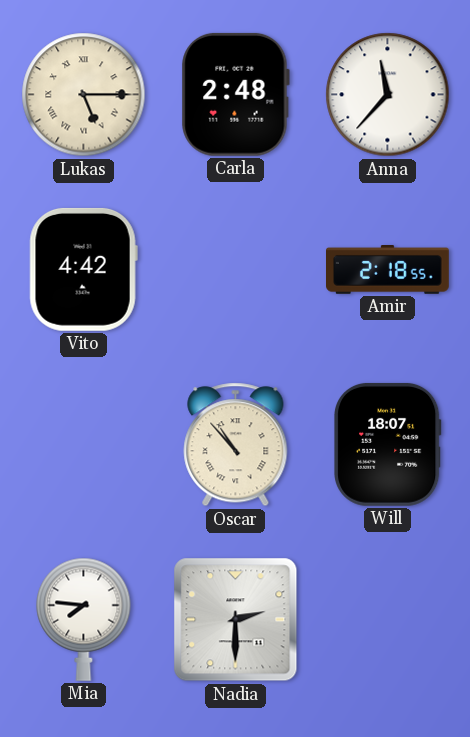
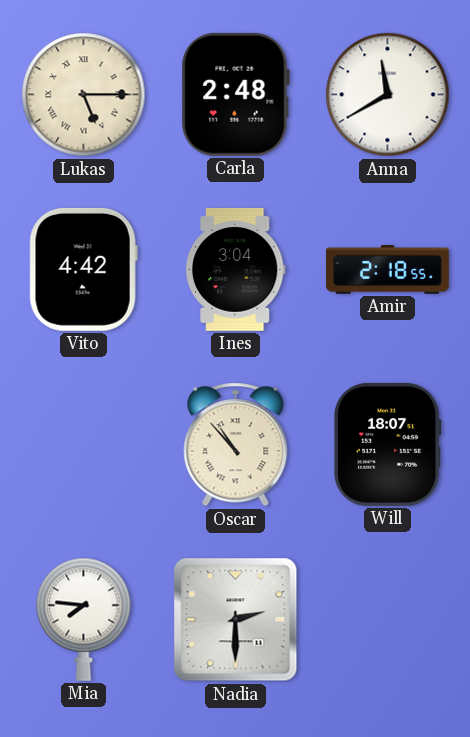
Anna: 11:37 -> 11:40 (388, 95)
Ines: none -> 3:04 (235, 269)
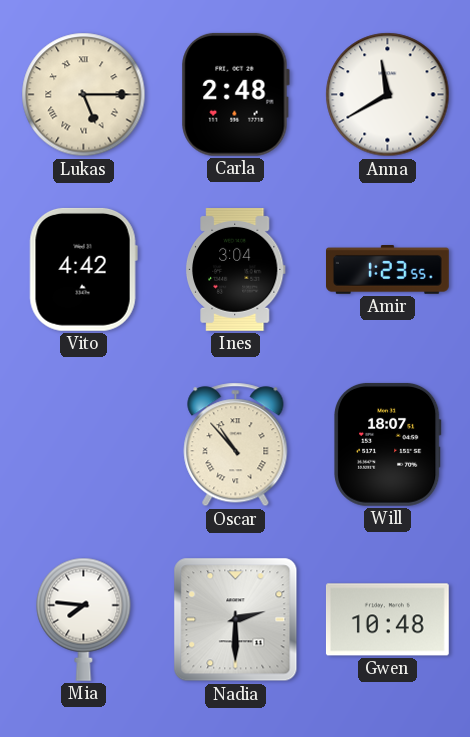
Amir: 2:18 -> 1:23 (388, 270)
Gwen: none -> 10:48 (387, 620)
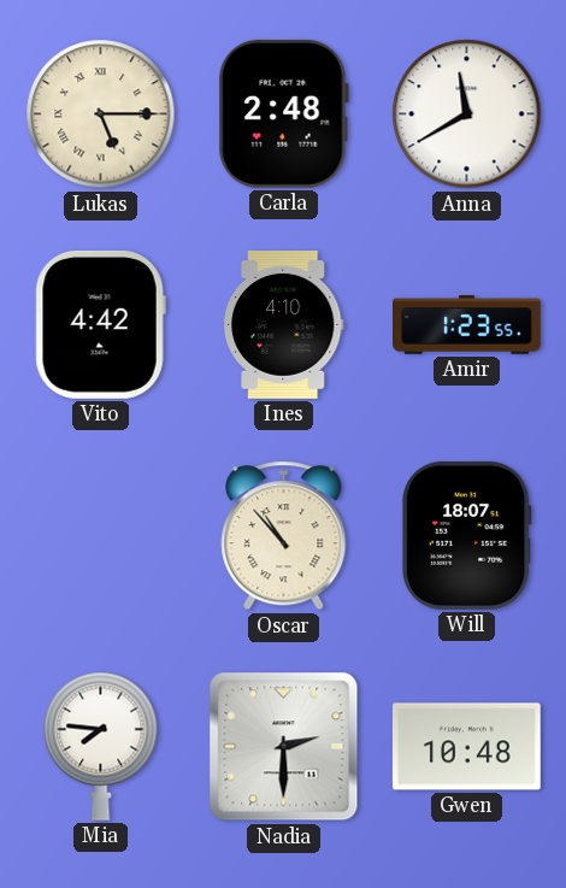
Ines: 3:04 -> 4:10 (283, 324)
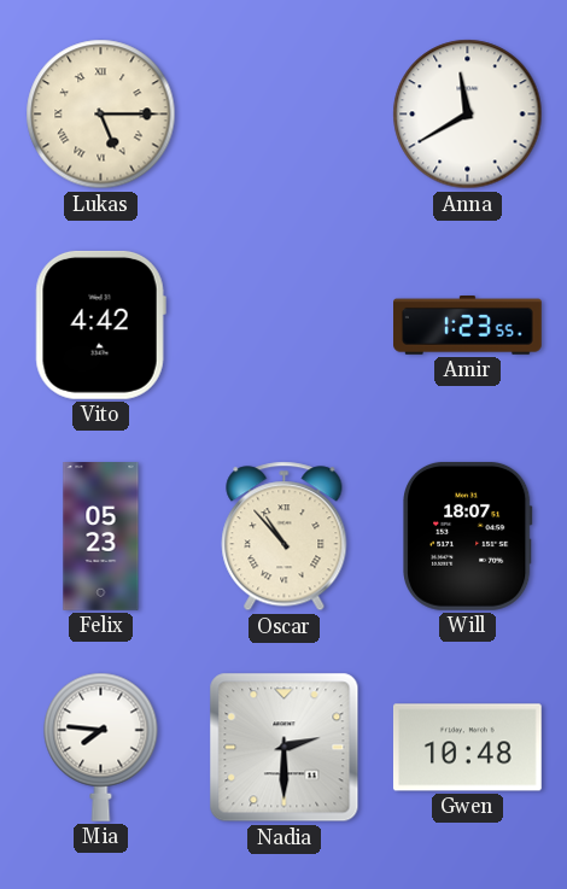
Carla: 2:48 -> none (283, 113)
Ines: 4:10 -> none (283, 324)
Felix: none -> 05:23 (101, 537)
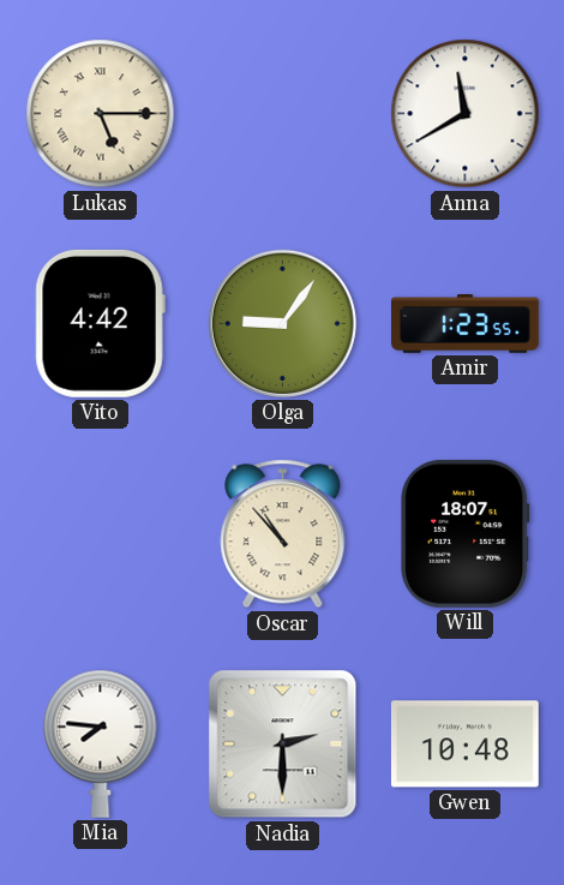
Olga: none -> 9:06 (282, 323)
Felix: 05:23 -> none (101, 537)
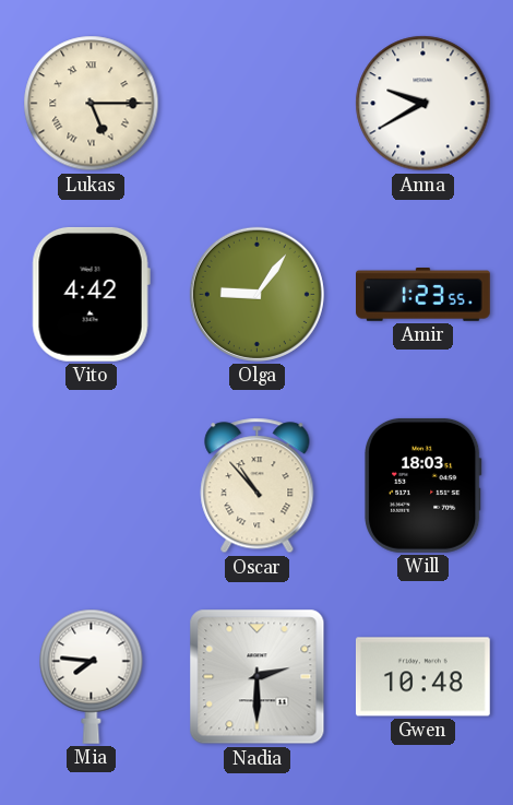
Anna: 11:40 -> 9:40 (423, 104)
Will: 18:07 -> 18:03 (422, 485)
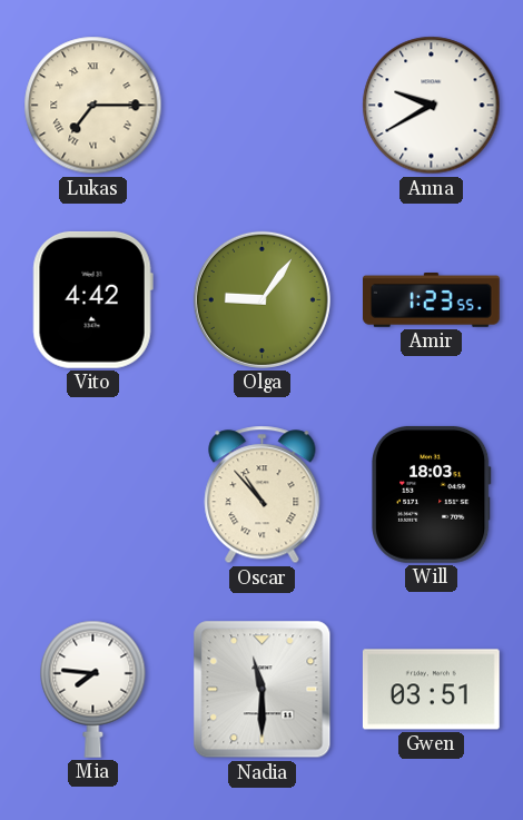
Lukas: 5:15 -> 7:15 (93, 106)
Nadia: 2:30 -> 11:30 (263, 690)
Gwen: 10:48 -> 03:51 (431, 690)
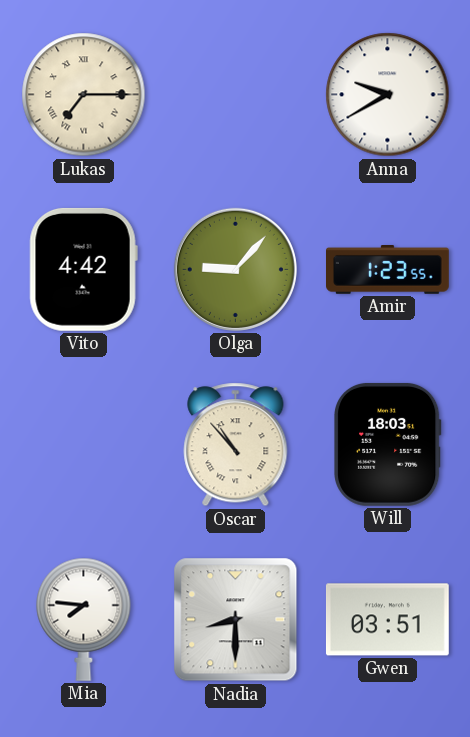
Olga: 9:06 -> 9:07 (235, 269)
Nadia: 11:30 -> 8:30 (236, 620)
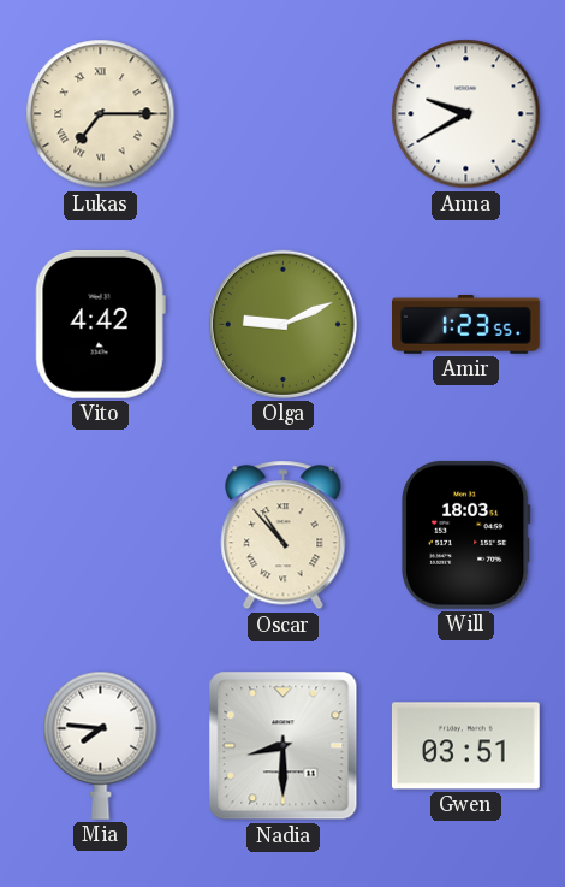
Olga: 9:07 -> 9:11 (282, 324)
